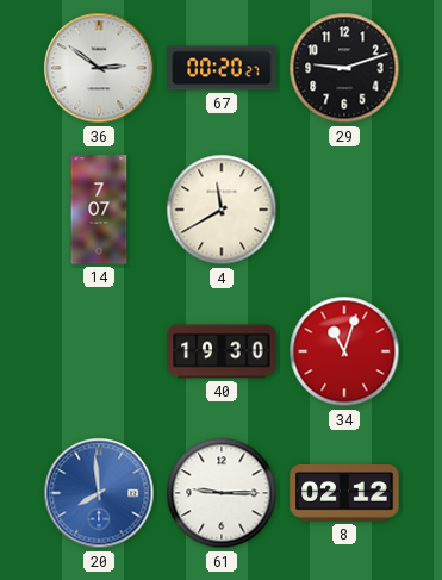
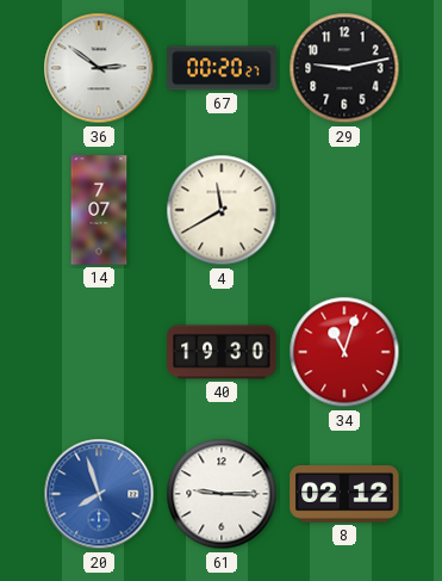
29: 9:12 -> 9:13 (344, 68)
20: 7:59 -> 7:57 (99, 494)
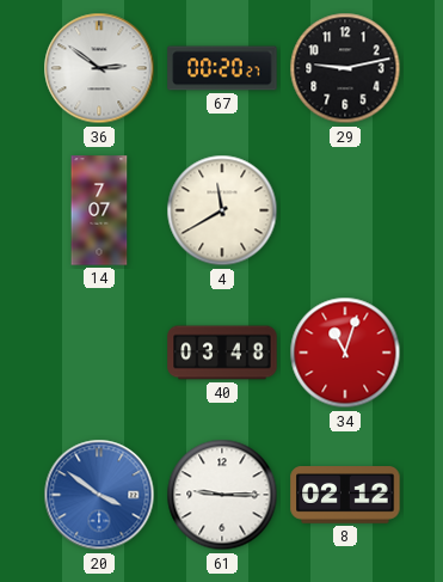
40: 19:30 -> 03:48 (222, 353)
20: 7:57 -> 3:51 (99, 495)
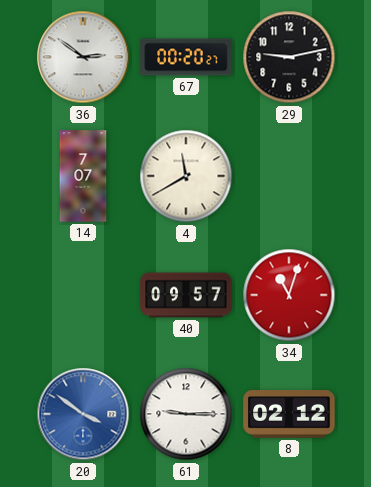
40: 03:48 -> 09:57 (186, 295)
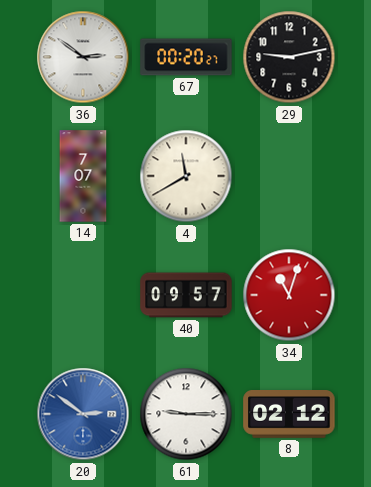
20: 3:51 -> 2:51 (83, 414)
